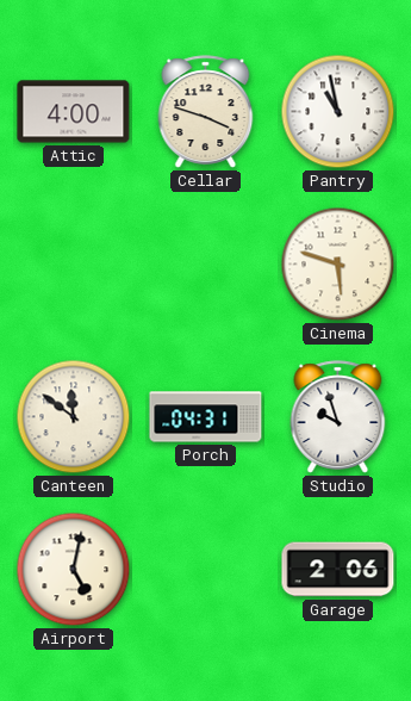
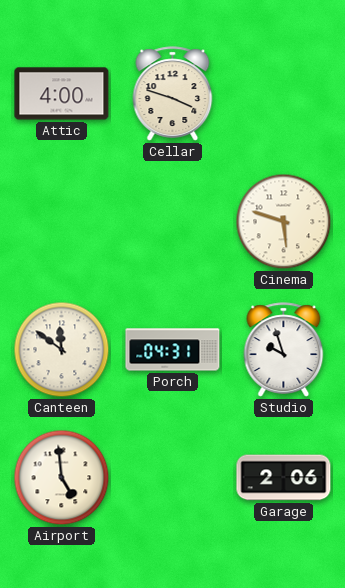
Pantry: 10:58 -> none (338, 112)
Airport: 5:02 -> 4:59 (62, 478)
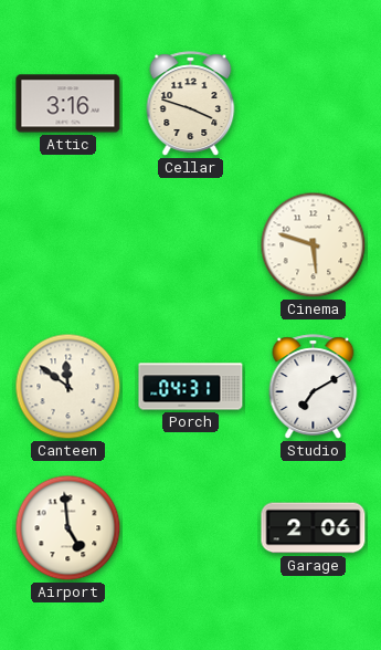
Attic: 4:00 -> 3:16 (68, 104)
Studio: 9:57 -> 7:10 (314, 387)
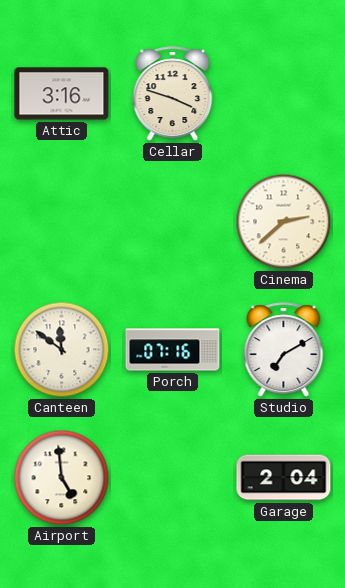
Cinema: 5:48 -> 2:38 (284, 222)
Porch: 04:31 -> 07:16 (173, 350)
Garage: 2:06 -> 2:04 (284, 478)
